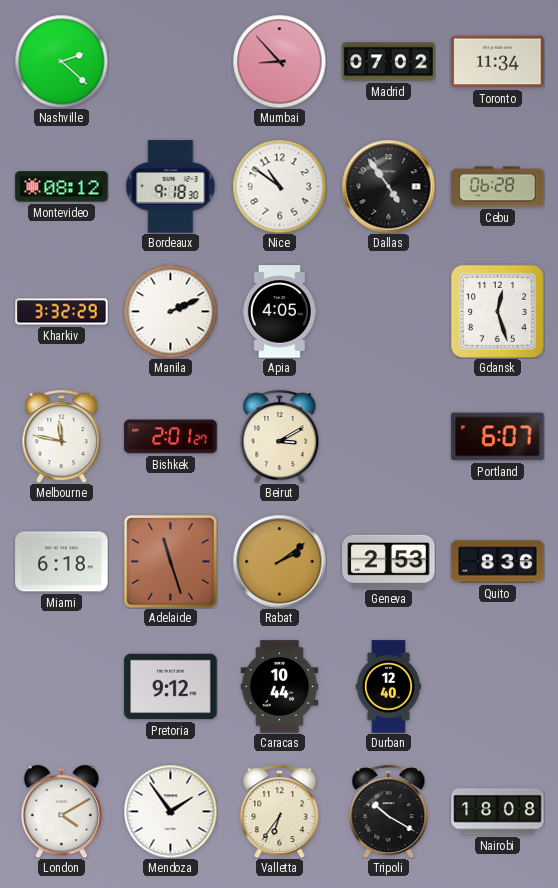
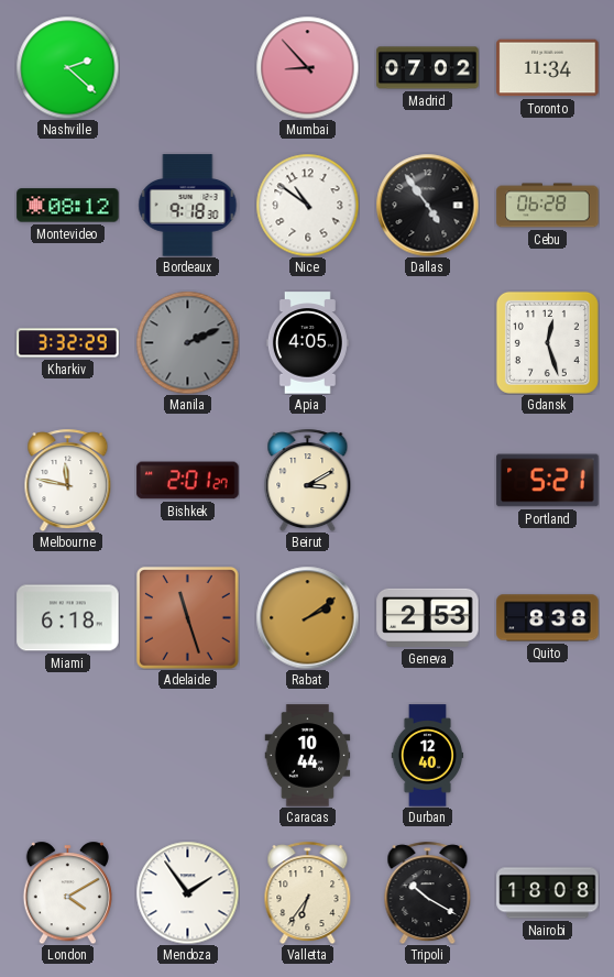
Manila dial: white -> grey (187, 342)
Portland: 6:07 -> 5:21 (548, 481)
Quito: 8:36 -> 8:38 (548, 618)
Pretoria: 9:12 -> none (171, 687)
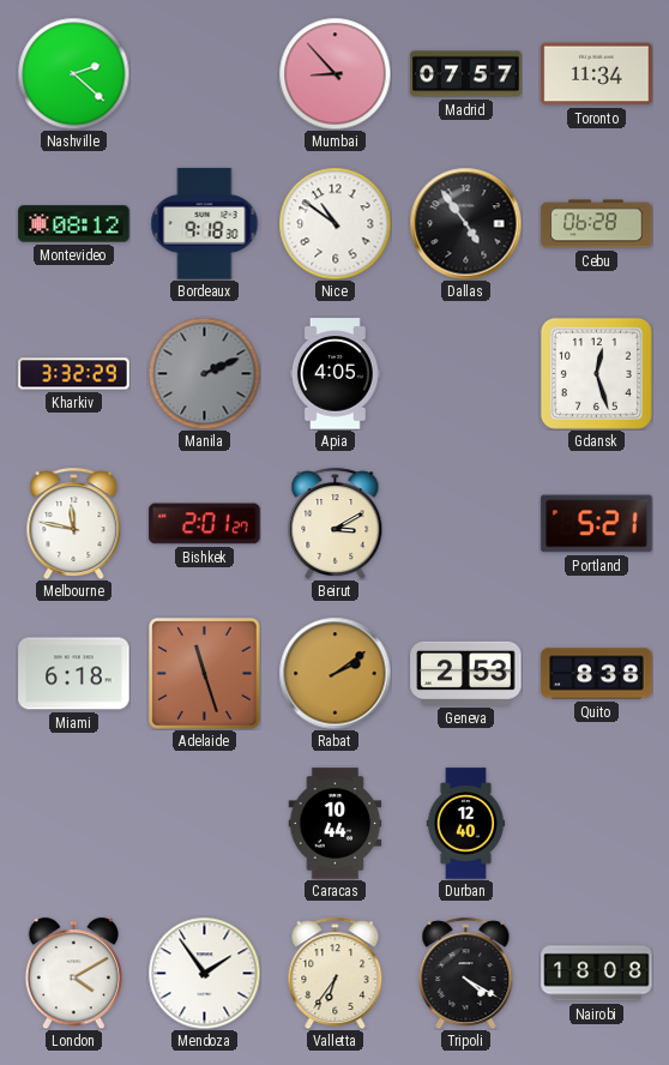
Madrid: 07:02 -> 07:57 (466, 74)
Tripoli: 10:20 -> 4:20 (466, 973)
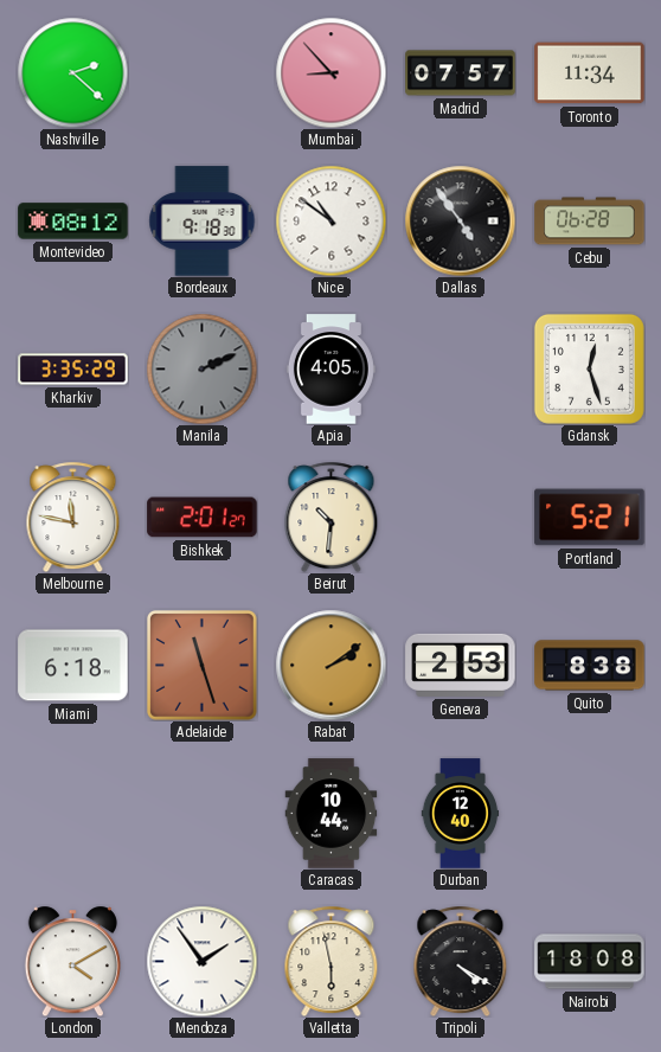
Kharkiv: 3:32 -> 3:35 (73, 370)
Beirut: 3:10 -> 10:31 (332, 517)
Valletta: 6:36 -> 5:58 (332, 961)
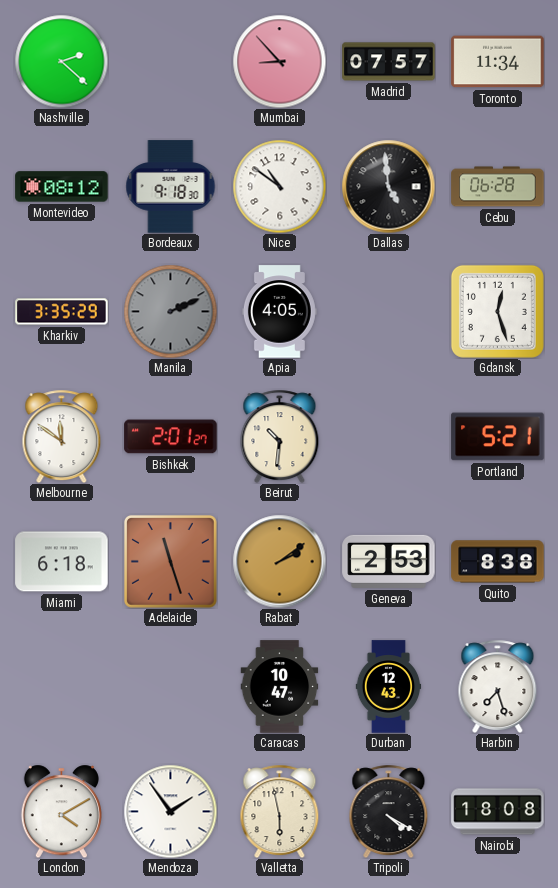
Dallas: 4:54 -> 4:59 (388, 186)
Melbourne: 11:47 -> 11:51 (62, 436)
Caracas: 10:44 -> 10:47 (280, 687)
Durban: 12:40 -> 12:43 (389, 687)
Harbin: none -> 7:27 (498, 686)
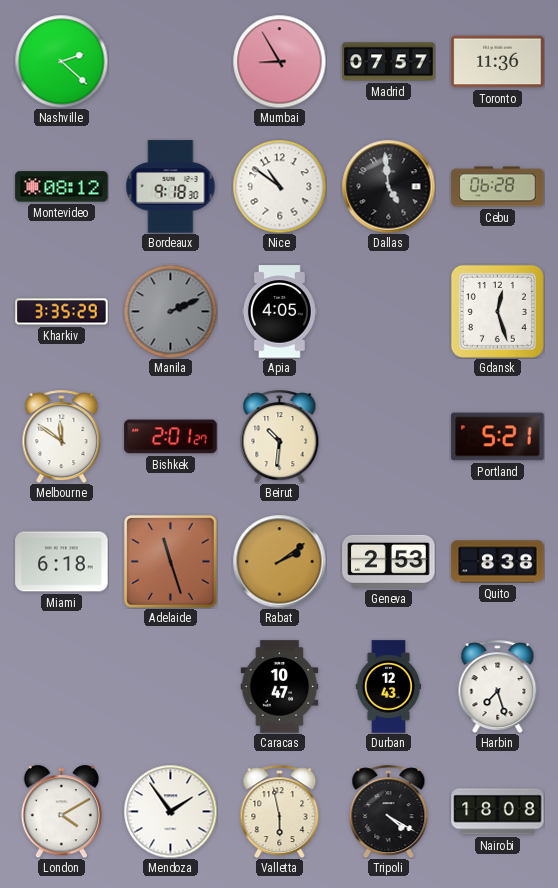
Mumbai: 8:53 -> 8:55 (279, 61)
Toronto: 11:34 -> 11:36 (498, 62)
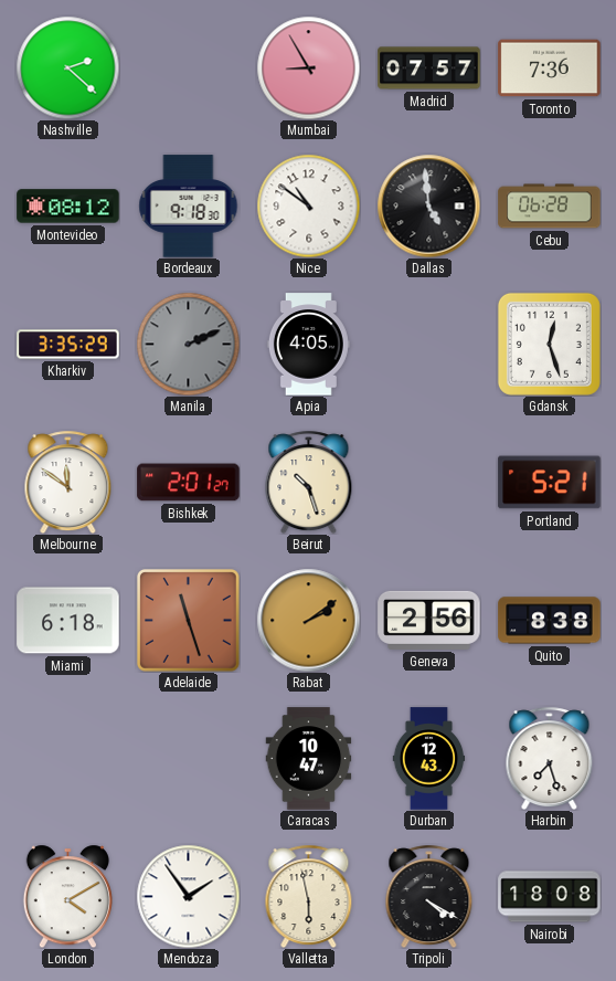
Toronto: 11:36 -> 7:36 (550, 68)
Beirut: 10:31 -> 10:27 (309, 482)
Geneva: 2:53 -> 2:56 (429, 620)
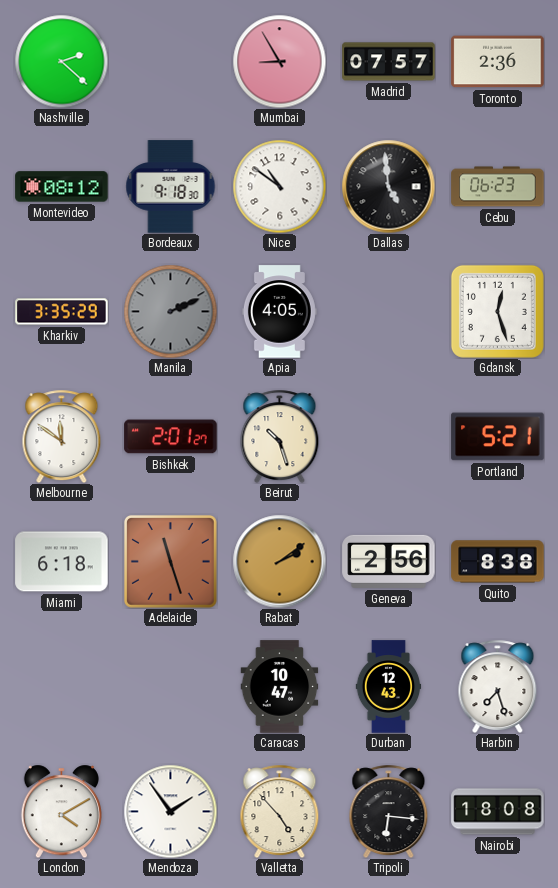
Toronto: 7:36 -> 2:36 (498, 62)
Cebu: 06:28 -> 06:23 (498, 187)
Valletta: 5:58 -> 4:53 (280, 811)
Tripoli: 4:20 -> 6:16 (389, 811)
